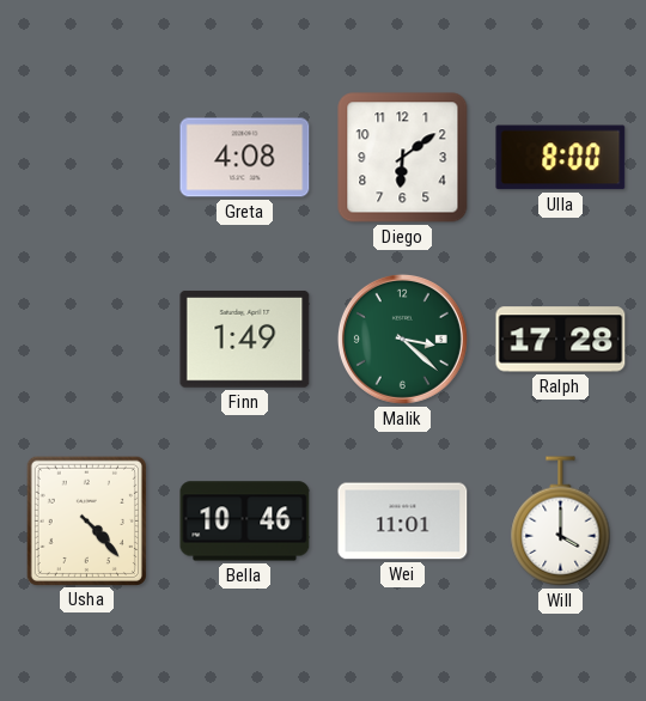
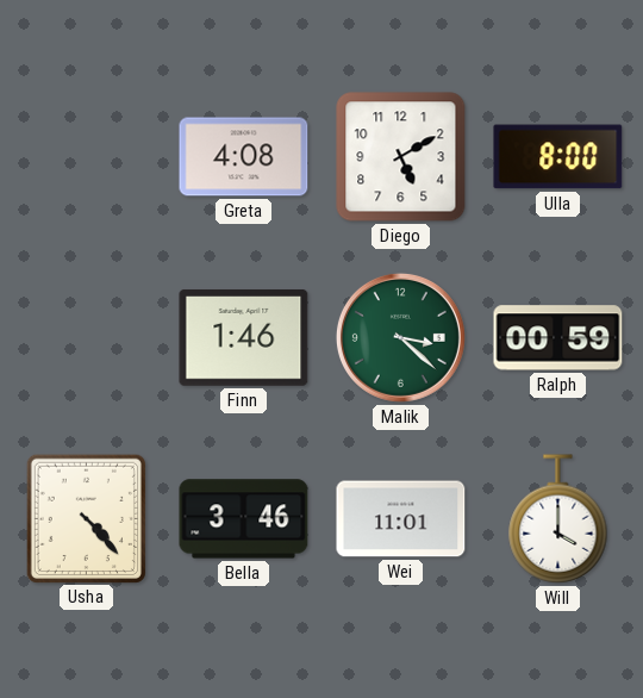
Diego: 6:09 -> 5:10 (401, 157)
Finn: 1:49 -> 1:46 (244, 338)
Ralph: 17:28 -> 00:59 (558, 338)
Bella: 10:46 -> 3:46 (244, 519)
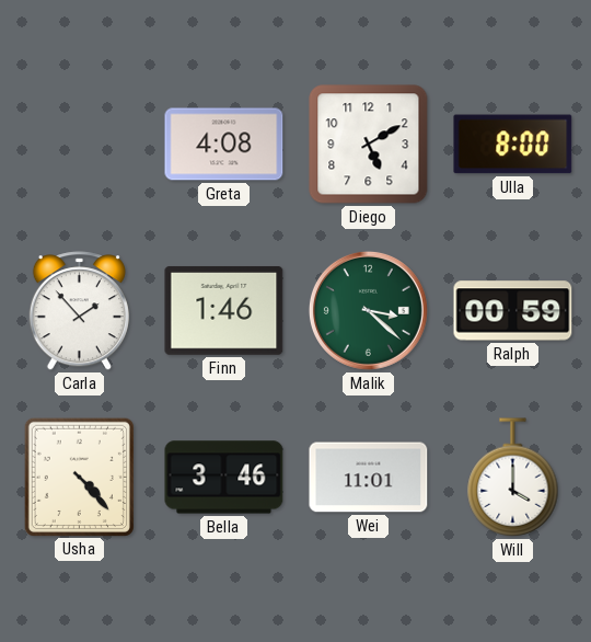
Carla: none -> 1:53 (79, 311)
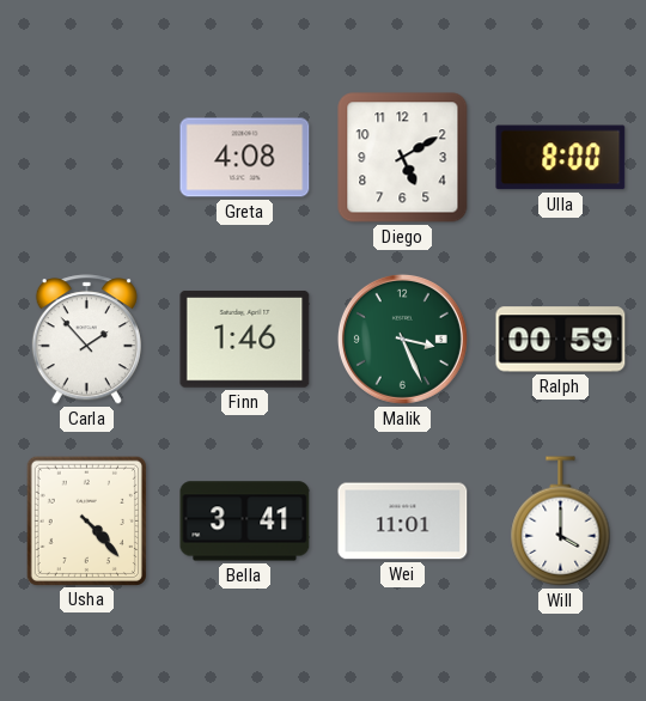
Malik: 3:22 -> 3:26 (402, 339)
Bella: 3:46 -> 3:41 (245, 522)
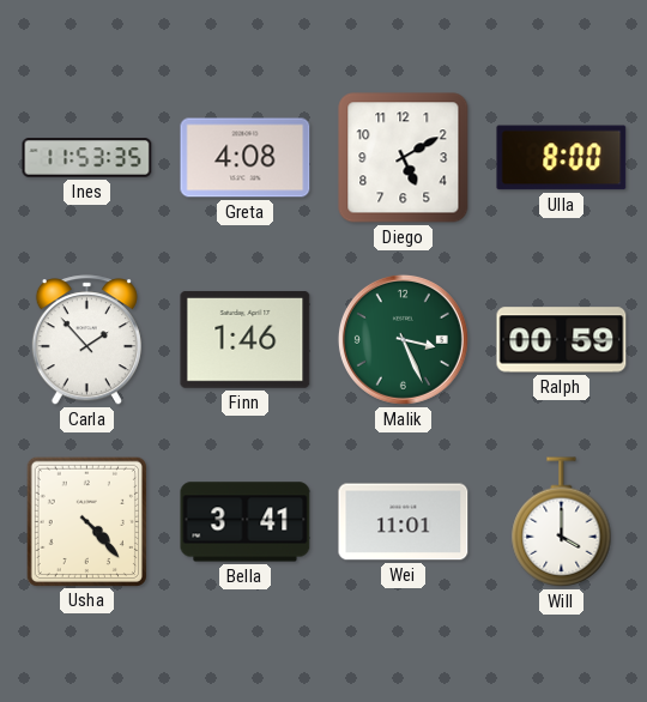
Ines: none -> 11:53 (87, 158)
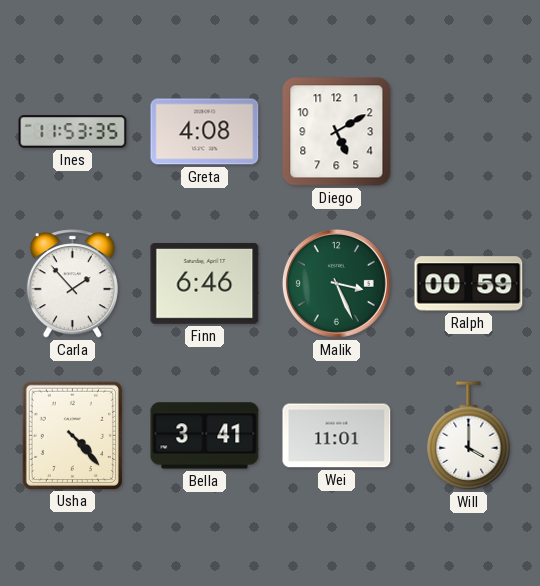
Ulla: 8:00 -> none (562, 158)
Finn: 1:46 -> 6:46 (205, 284)
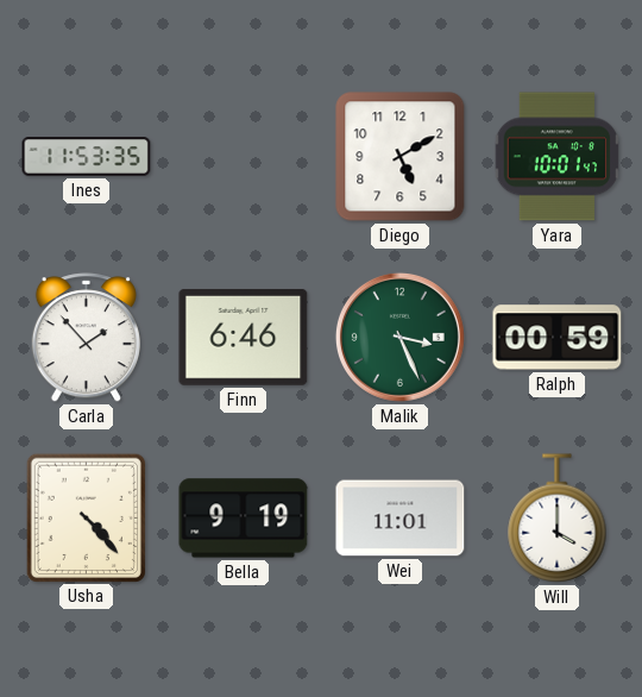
Greta: 4:08 -> none (205, 132)
Yara: none -> 10:01 (556, 157)
Bella: 3:41 -> 9:19 (244, 519)
